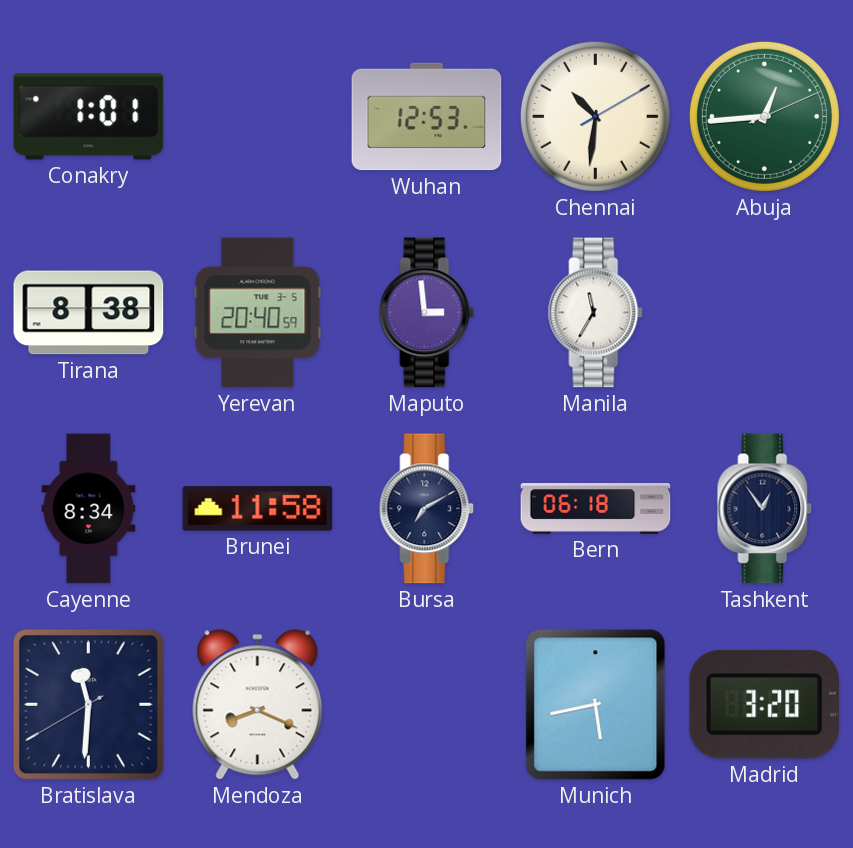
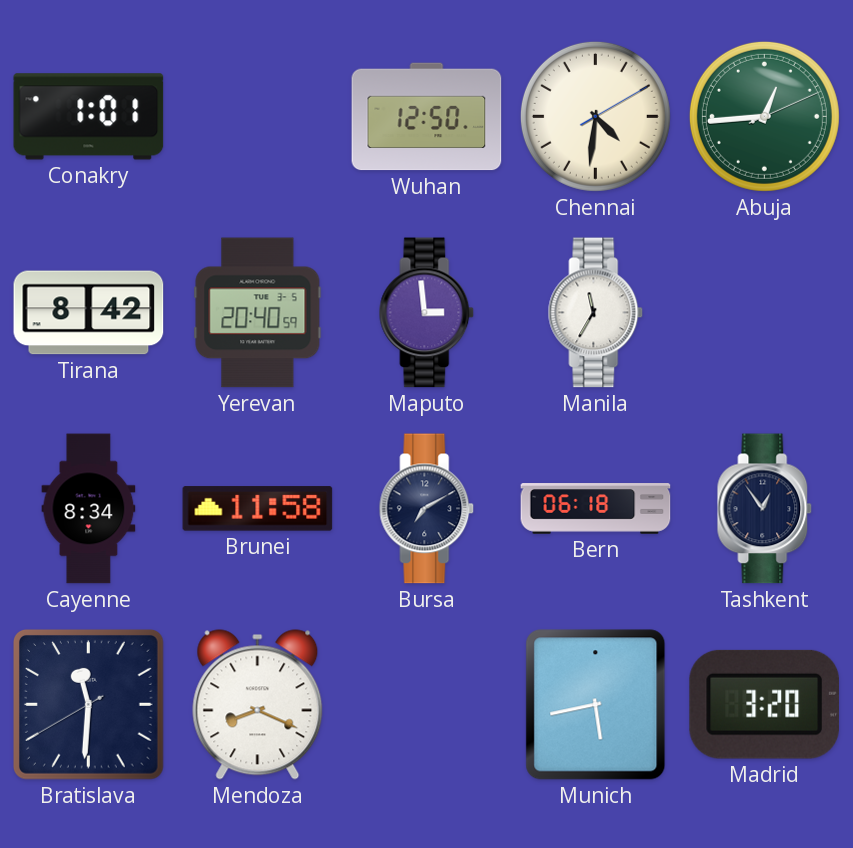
Wuhan: 12:53 -> 12:50 (427, 117)
Chennai: 10:31 -> 4:31 (595, 116)
Tirana: 8:38 -> 8:42 (89, 313)
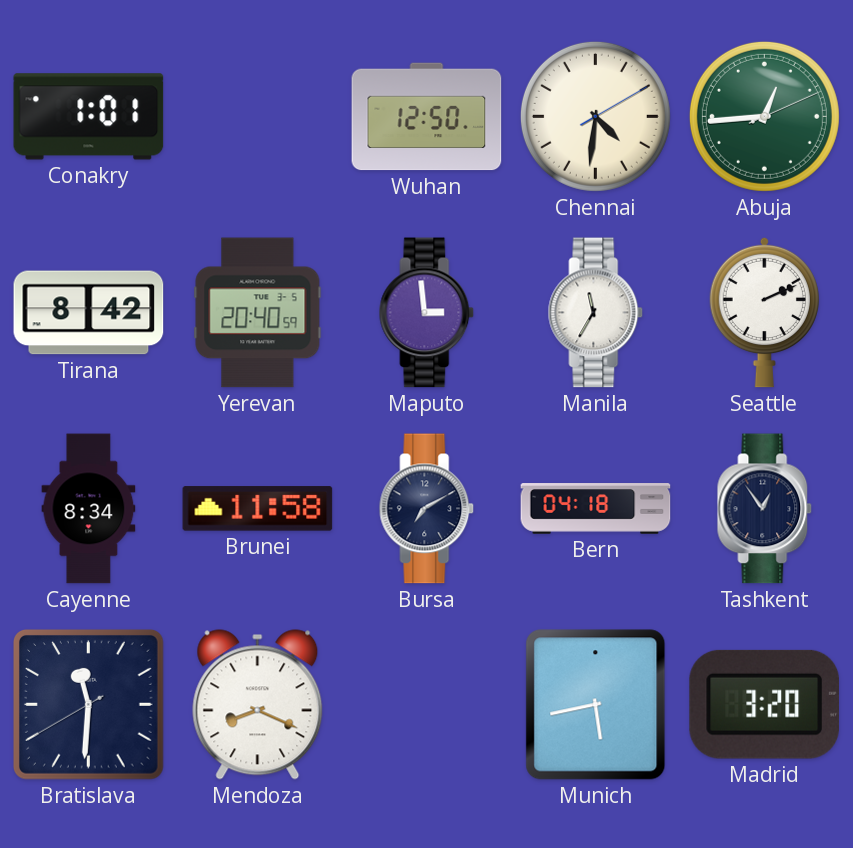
Seattle: none -> 2:11 (764, 312)
Bern: 06:18 -> 04:18 (596, 509)
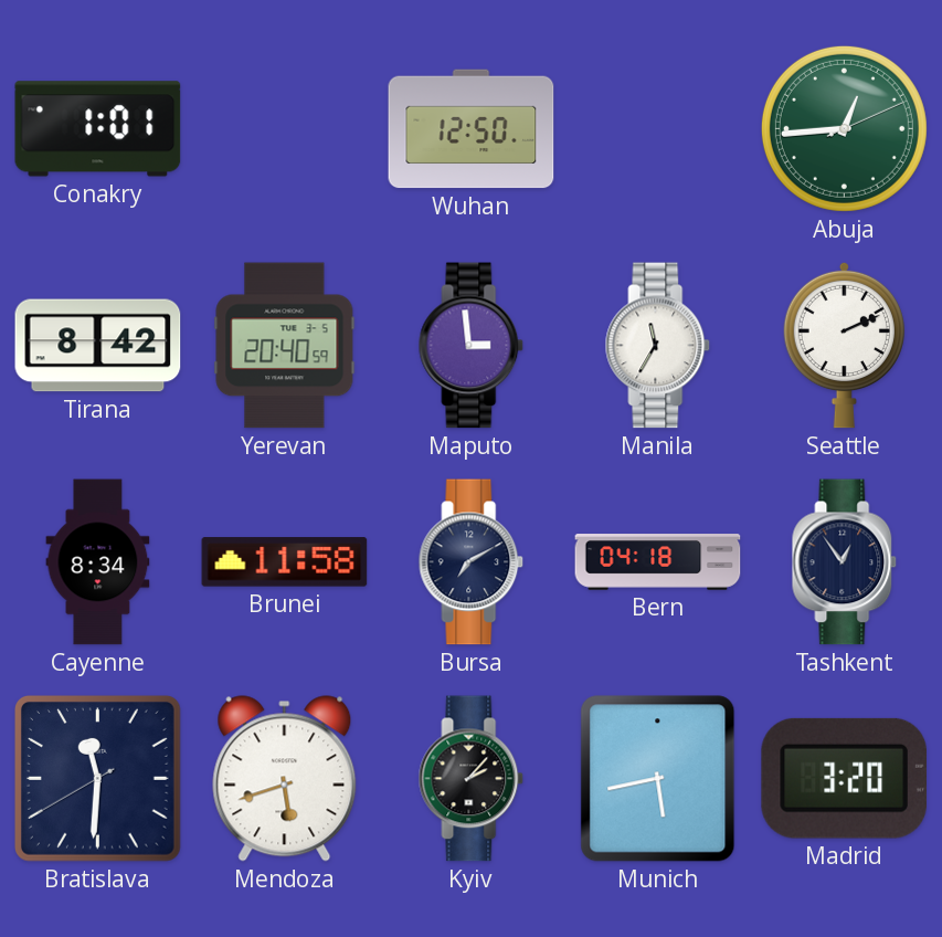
Chennai: 4:31 -> none (595, 116)
Mendoza: 8:19 -> 5:42 (285, 779)
Kyiv: none -> 2:07 (472, 779)
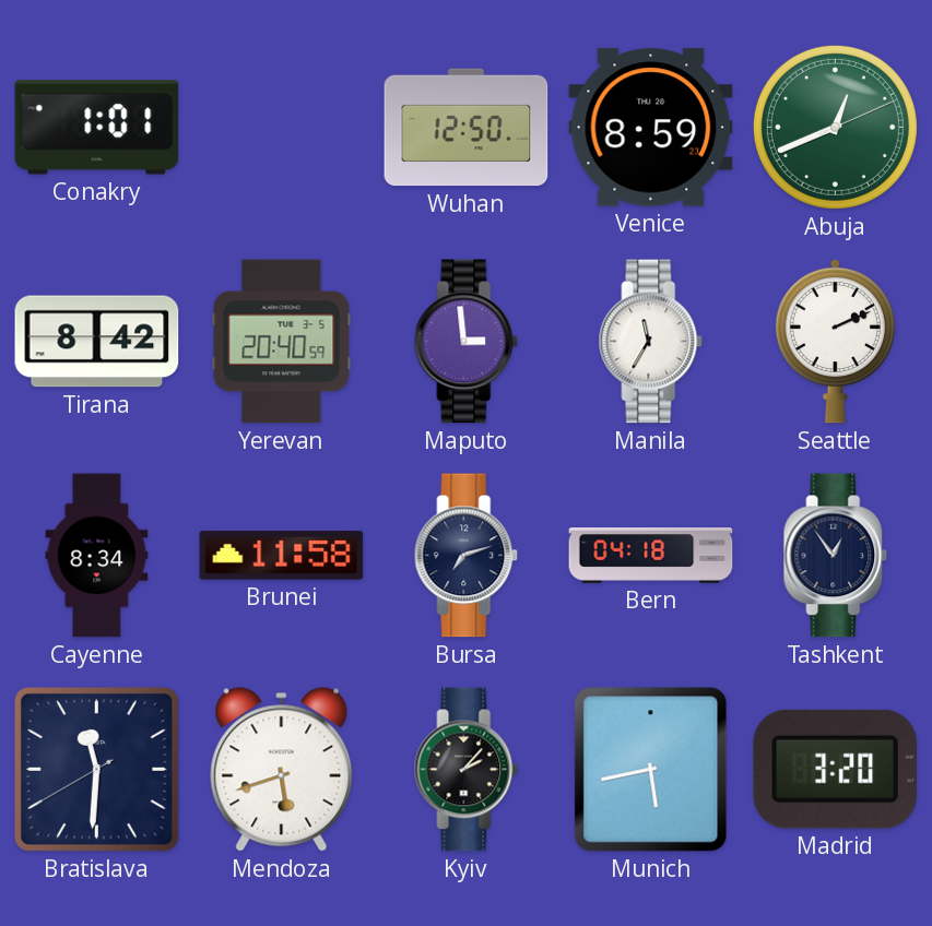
Venice: none -> 8:59 (651, 128)
Abuja: 12:44 -> 12:41 (835, 127)
Bursa: 7:10 -> 7:12 (467, 556)
